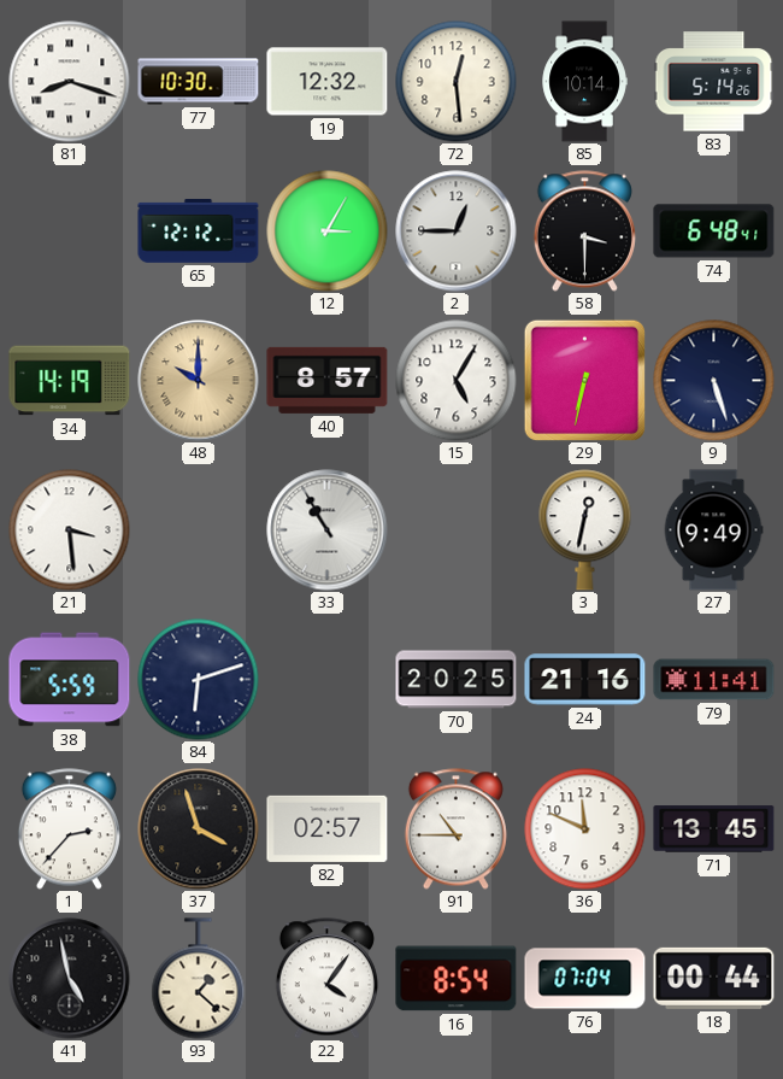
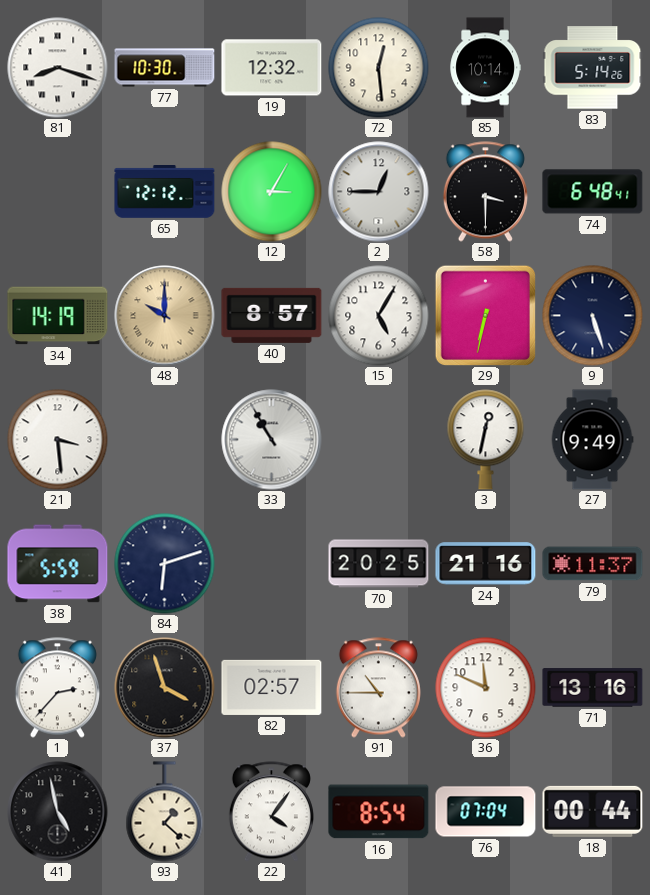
79: 11:41 -> 11:37 (593, 564)
71: 13:45 -> 13:16 (593, 688)
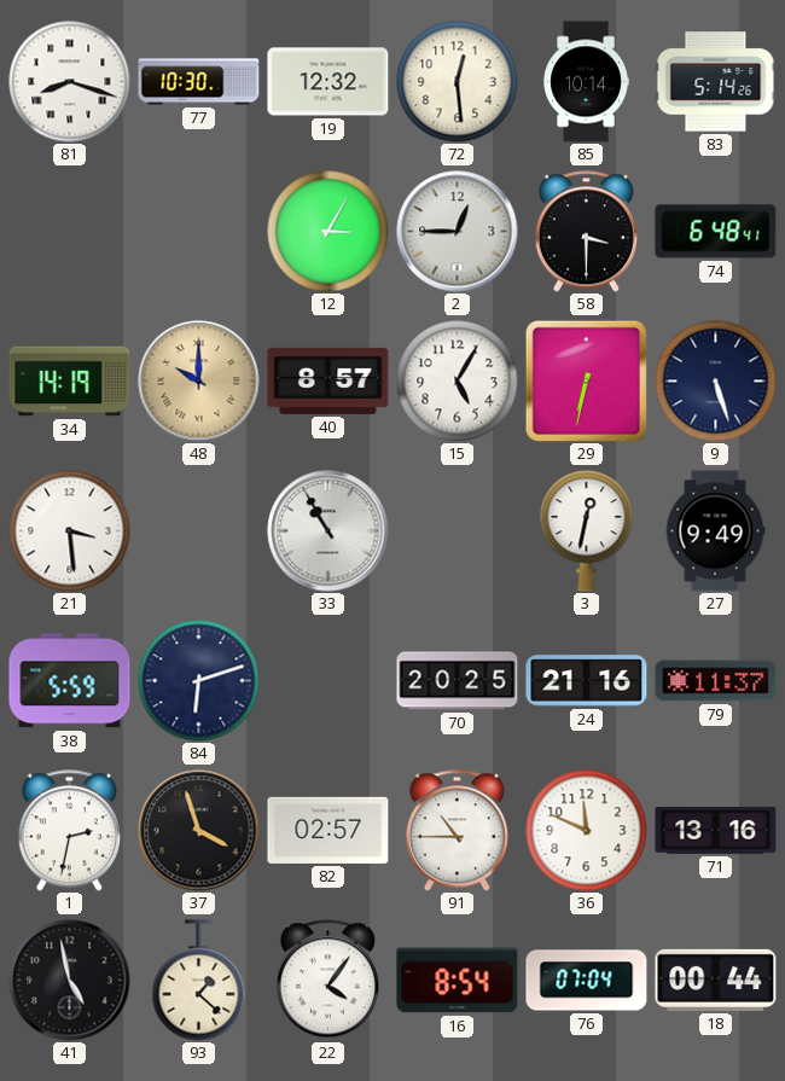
65: 12:12 -> none (165, 192)
1: 2:37 -> 2:32 (69, 831)
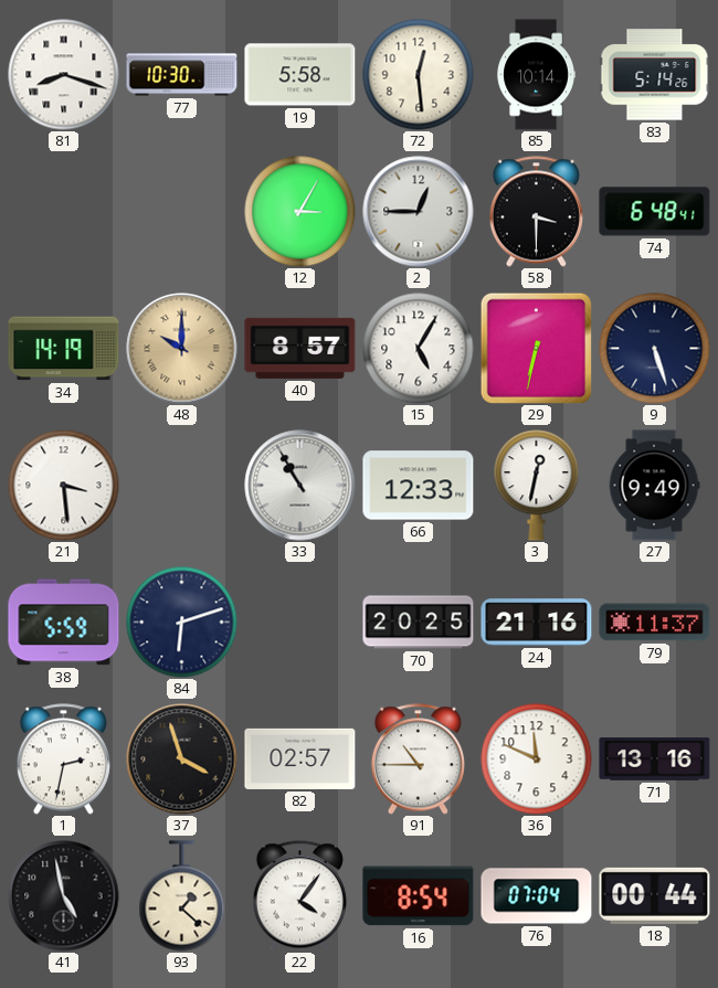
19: 12:32 -> 5:58 (300, 75)
66: none -> 12:33 (419, 486)
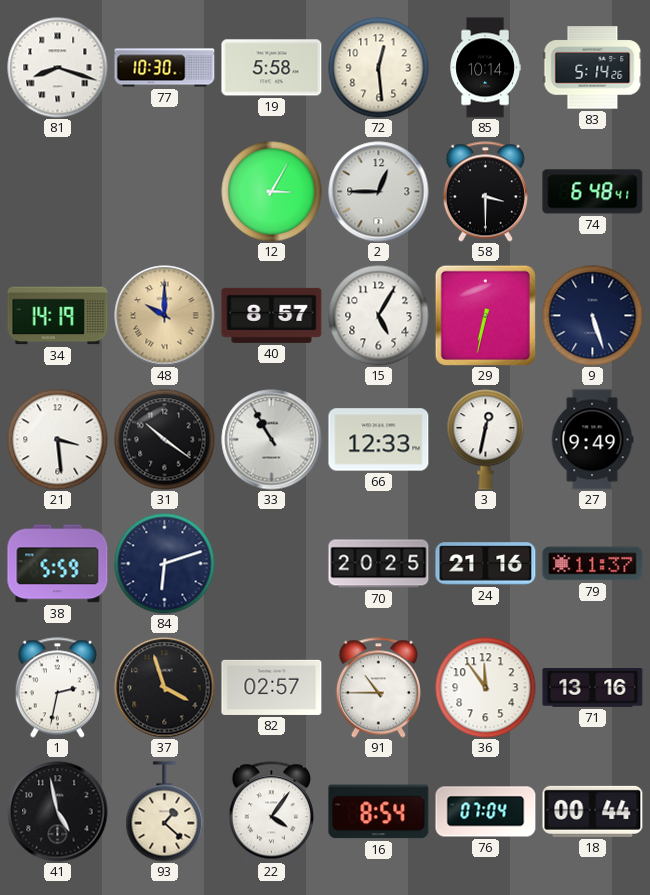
31: none -> 10:21 (165, 440)
36: 11:49 -> 11:54 (486, 688)
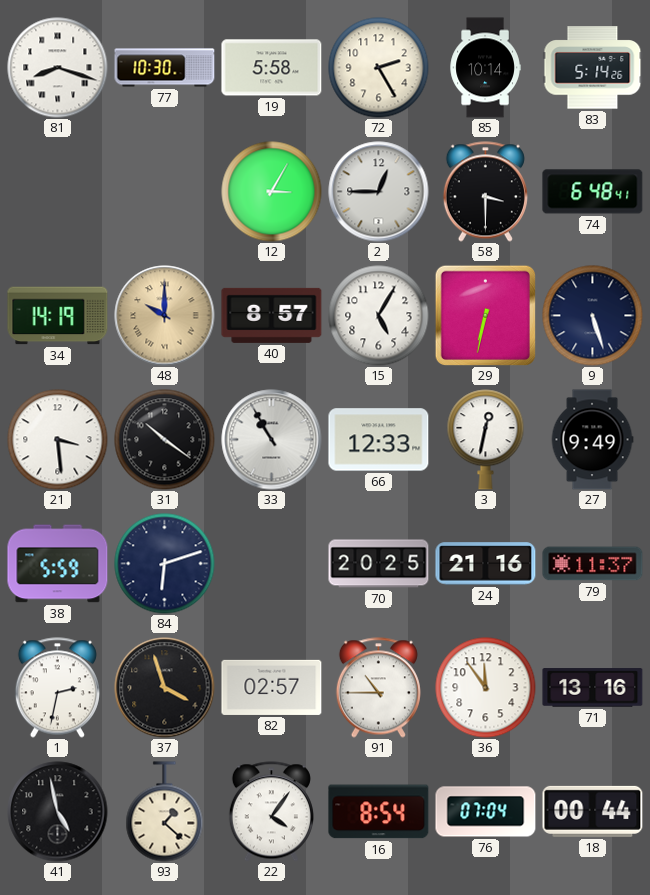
72: 12:29 -> 2:25 (379, 68)
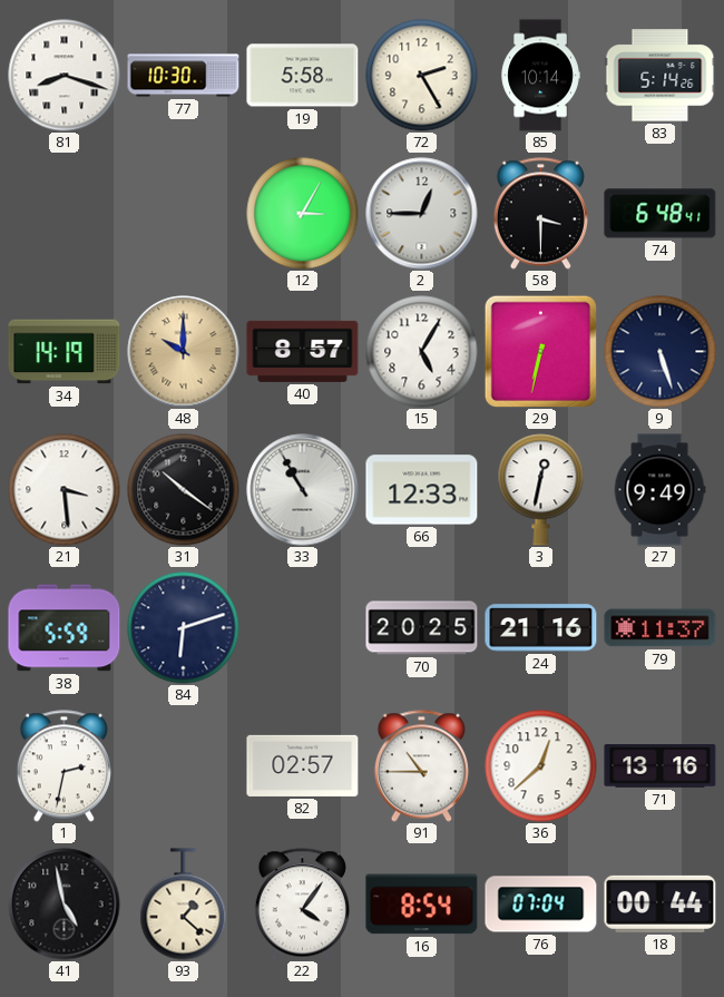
37: 3:57 -> none (165, 688)
36: 11:54 -> 12:38 (541, 766)
